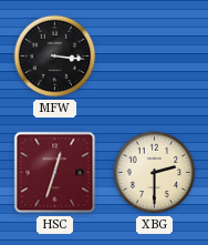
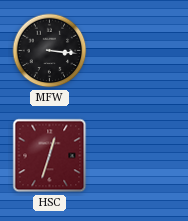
XBG: 2:30 -> none (155, 173)
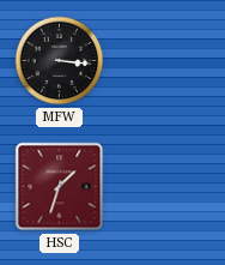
HSC: 12:33 -> 1:33 (60, 187)
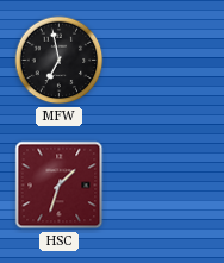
MFW: 3:16 -> 6:58 (60, 61)
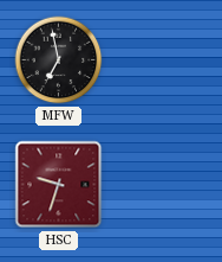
HSC: 1:33 -> 9:33 (59, 185)
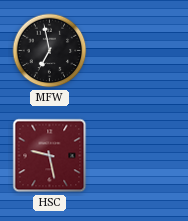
HSC: 9:33 -> 9:28 (50, 156)
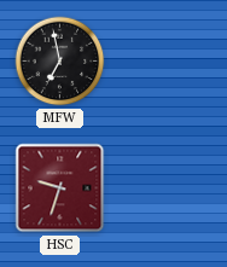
HSC: 9:28 -> 9:33 (60, 188)
